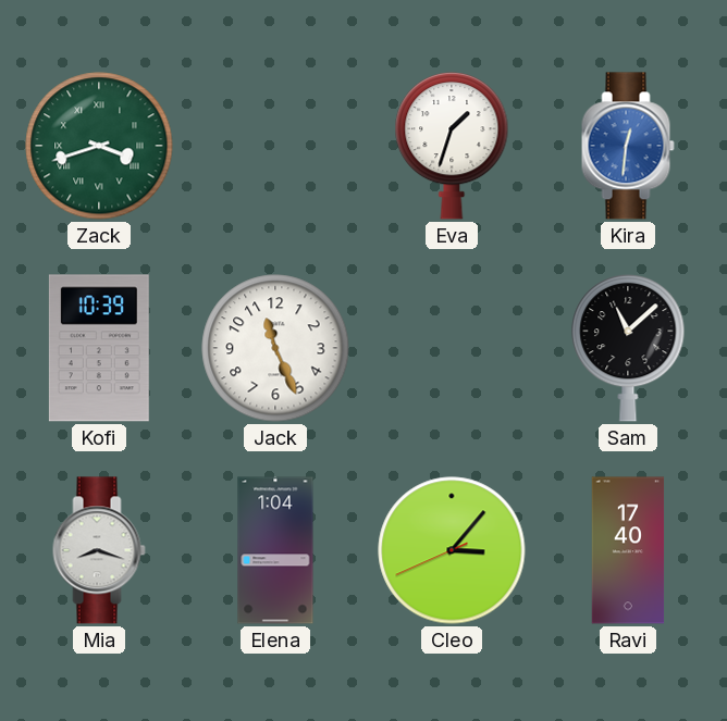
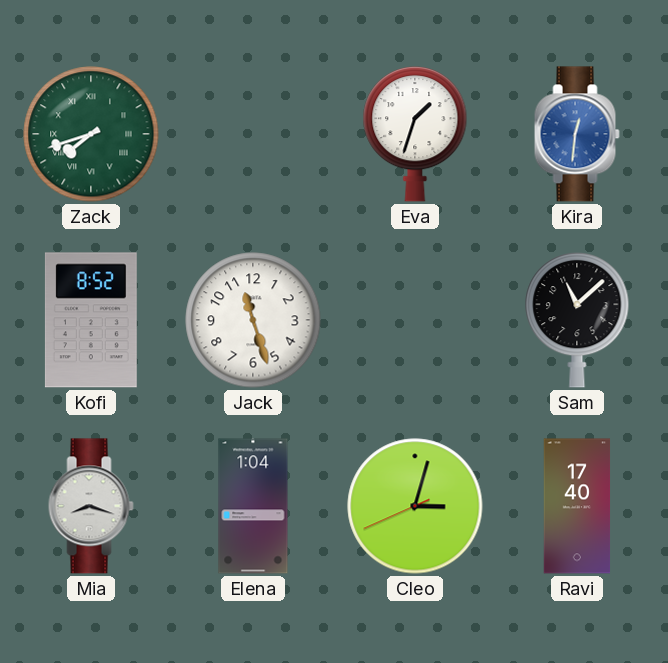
Zack: 3:42 -> 7:42 (91, 134)
Kofi: 10:39 -> 8:52 (91, 320)
Jack: 11:26 -> 11:27 (253, 320)
Cleo: 3:06 -> 3:02 (415, 506)
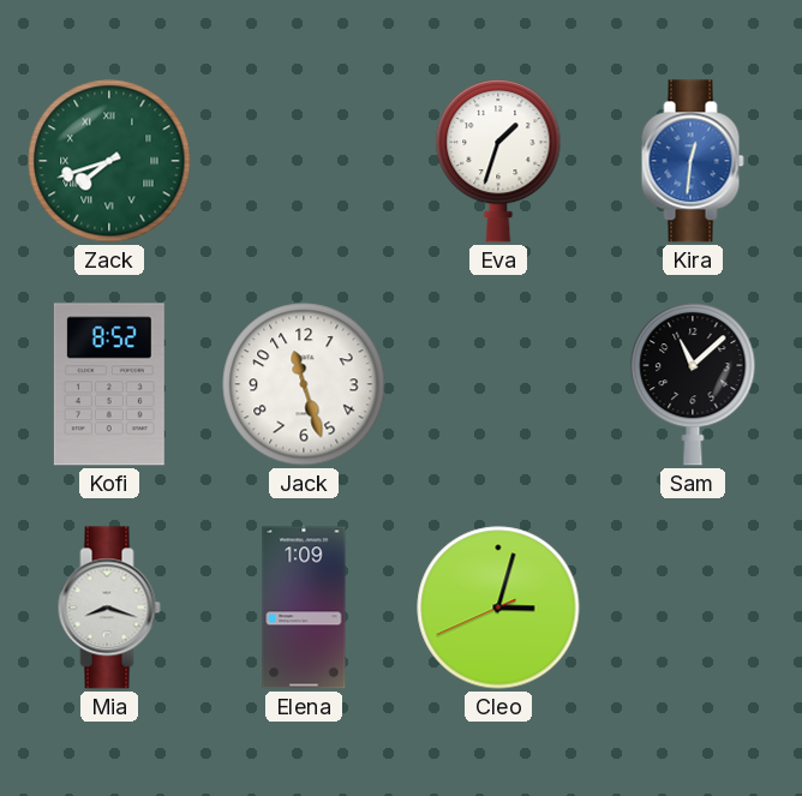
Elena: 1:04 -> 1:09 (304, 608)
Ravi: 17:40 -> none (577, 506)
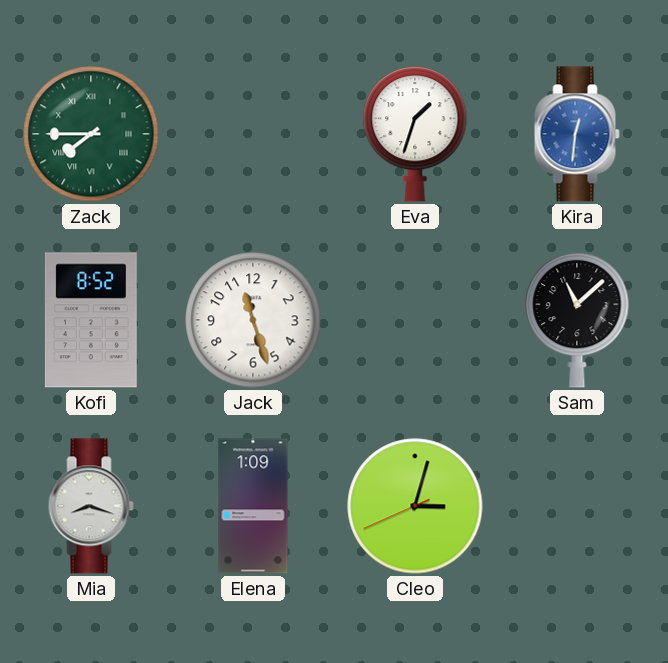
Zack: 7:42 -> 7:45 (91, 134)
